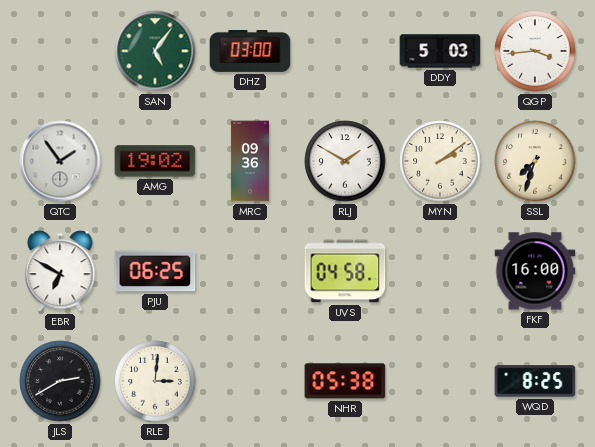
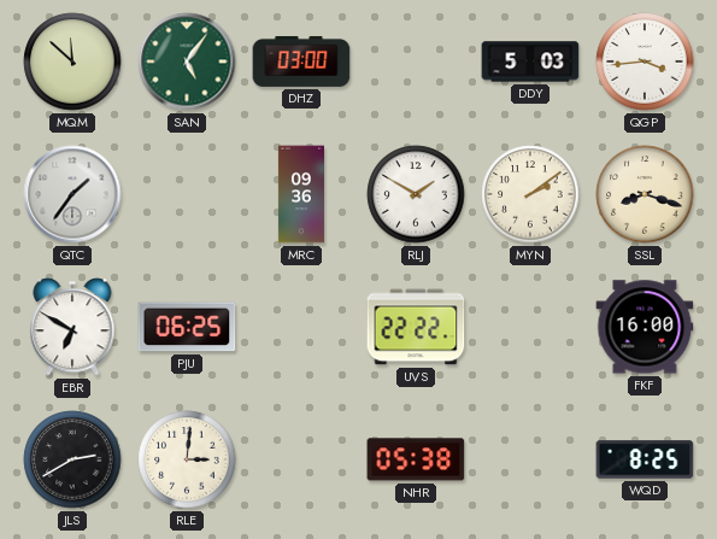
MQM: none -> 11:52 (72, 61)
QTC: 1:54 -> 1:36 (72, 194)
AMG: 19:02 -> none (155, 161)
SSL: 7:33 -> 8:18 (645, 194)
UVS: 04:58 -> 22:22 (416, 327)
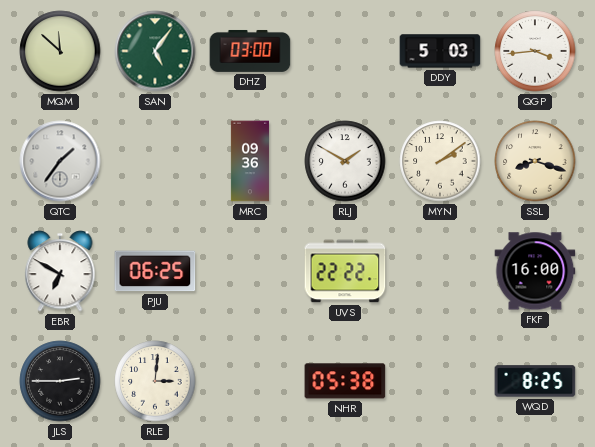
JLS: 2:40 -> 2:45 (60, 381)
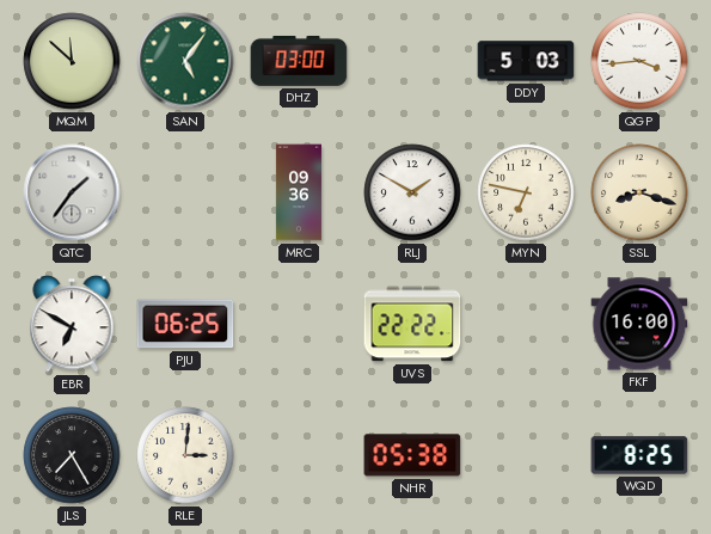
MYN: 2:09 -> 6:47 (526, 192)
JLS: 2:45 -> 7:25 (72, 455)
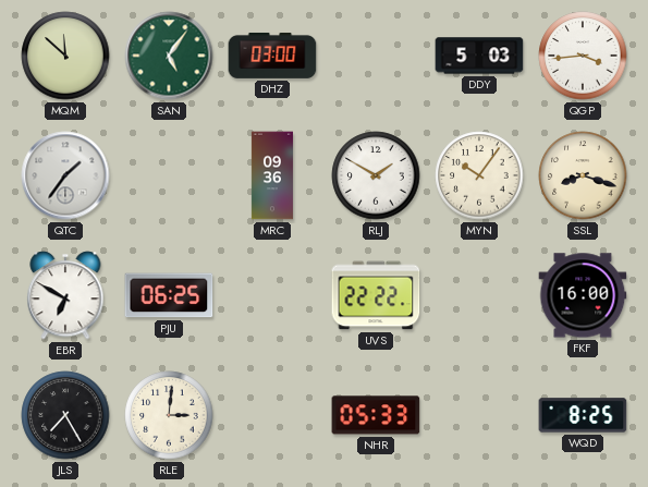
MYN: 6:47 -> 10:06 (479, 175)
NHR: 05:38 -> 05:33 (376, 415)
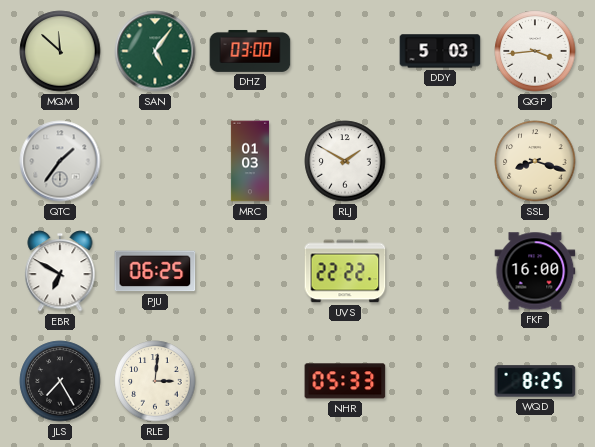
MRC: 09:36 -> 01:03 (250, 161)
MYN: 10:06 -> none (479, 175)
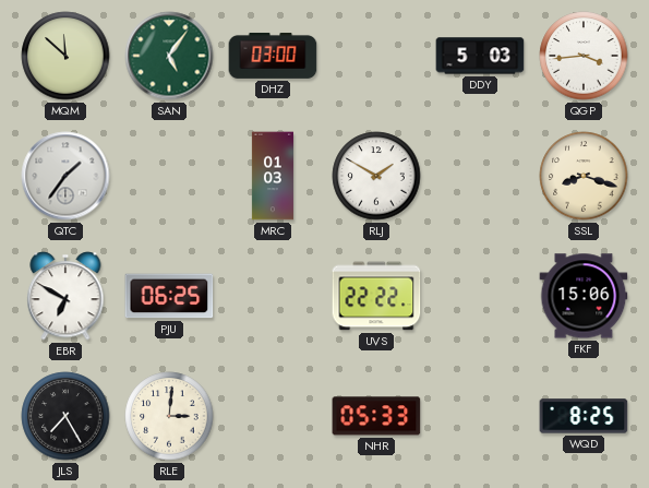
FKF: 16:00 -> 15:06 (584, 296)
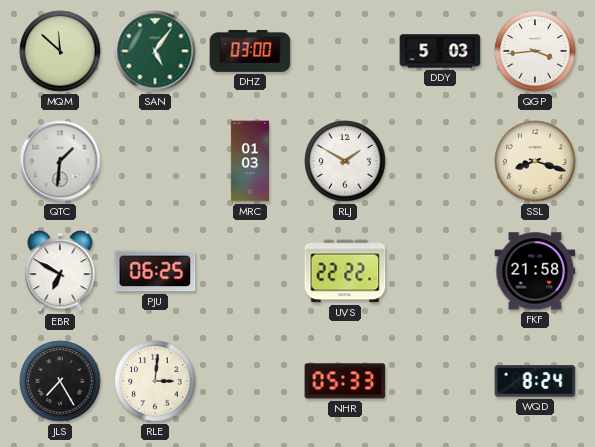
QTC: 1:36 -> 1:31 (60, 161)
FKF: 15:06 -> 21:58 (535, 271)
WQD: 8:25 -> 8:24 (535, 381)
